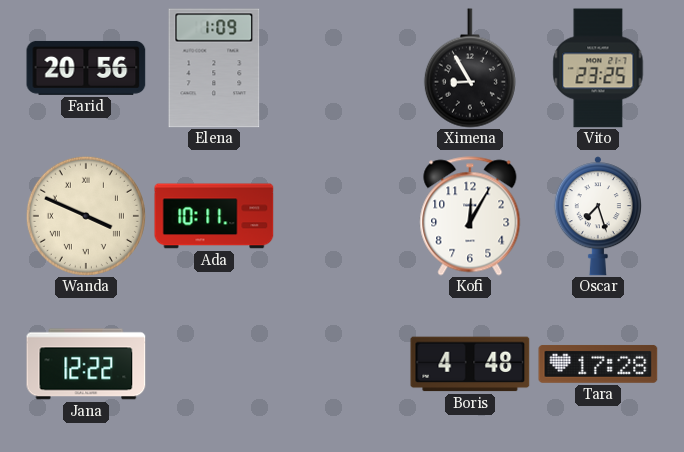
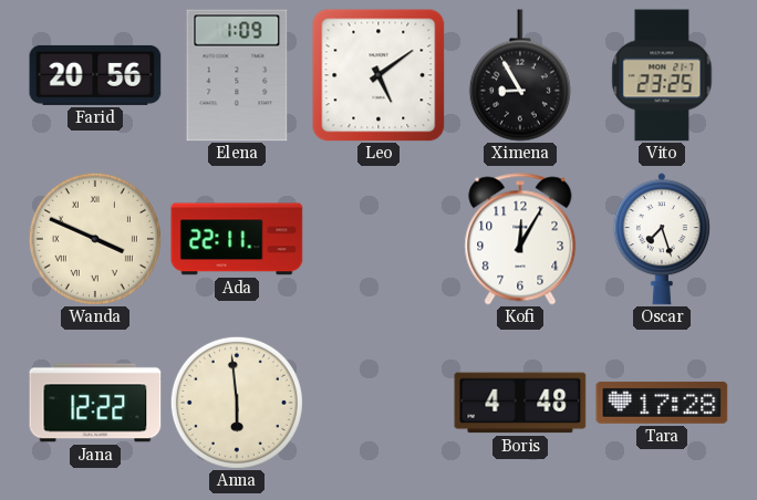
Leo: none -> 5:09 (378, 75)
Ada: 10:11 -> 22:11 (237, 239)
Anna: none -> 5:59 (237, 403)
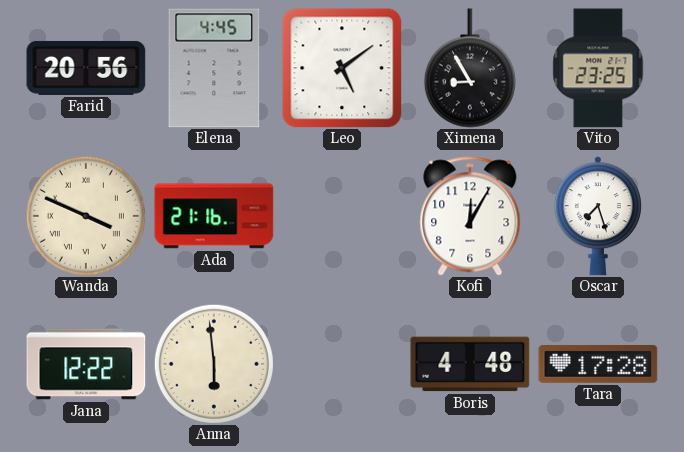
Elena: 1:09 -> 4:45 (214, 68)
Ada: 22:11 -> 21:16 (214, 216)
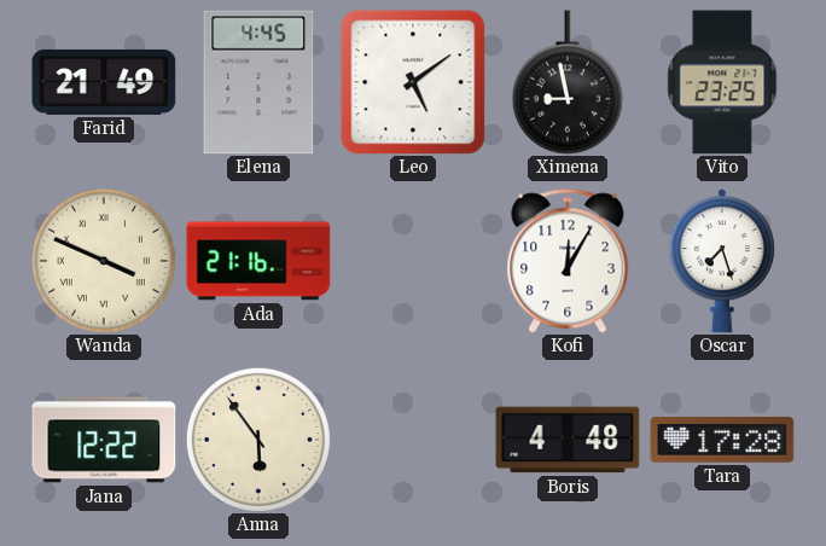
Farid: 20:56 -> 21:49 (104, 82)
Ximena: 8:55 -> 8:58 (568, 82)
Anna: 5:59 -> 5:54 (258, 440)
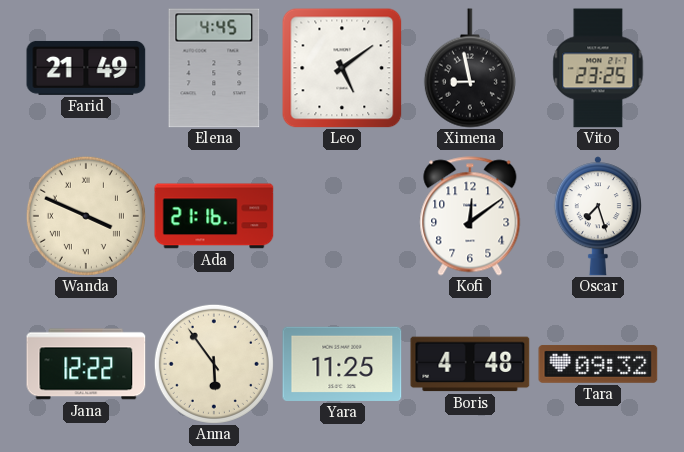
Kofi: 12:05 -> 12:09 (470, 216)
Yara: none -> 11:25 (342, 364)
Tara: 17:28 -> 09:32 (598, 364)
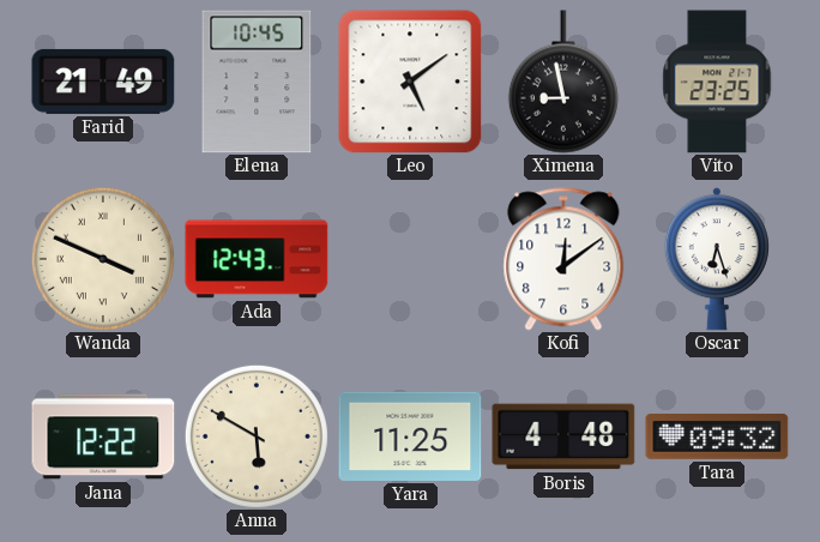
Elena: 4:45 -> 10:45 (257, 82)
Ada: 21:16 -> 12:43 (257, 259)
Oscar: 7:27 -> 6:27 (717, 259)
Anna: 5:54 -> 5:50 (257, 436)
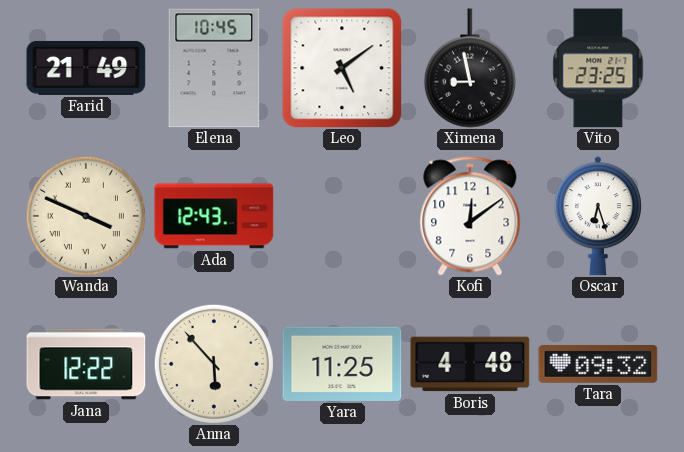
Anna: 5:50 -> 5:53 (214, 364)
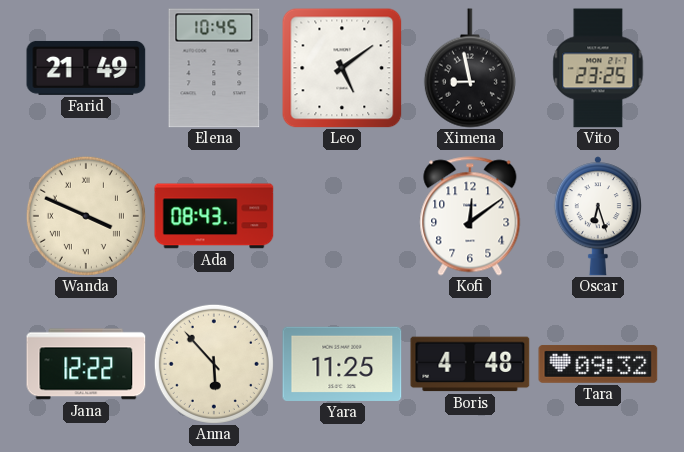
Ada: 12:43 -> 08:43 (214, 216)
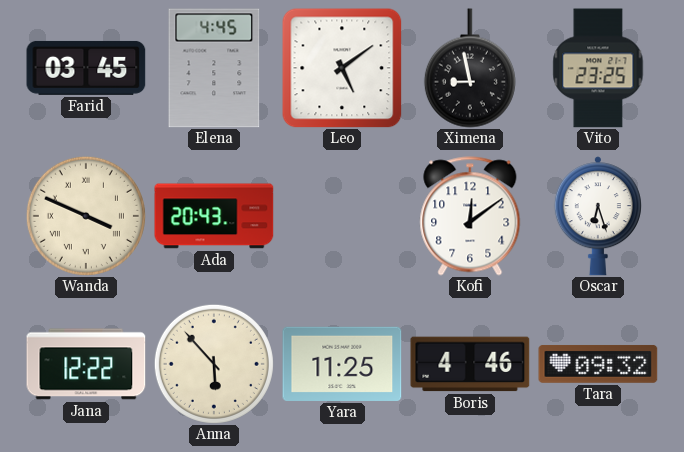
Farid: 21:49 -> 03:45 (86, 68)
Elena: 10:45 -> 4:45 (214, 68)
Ada: 08:43 -> 20:43 (214, 216)
Boris: 4:48 -> 4:46 (470, 364)
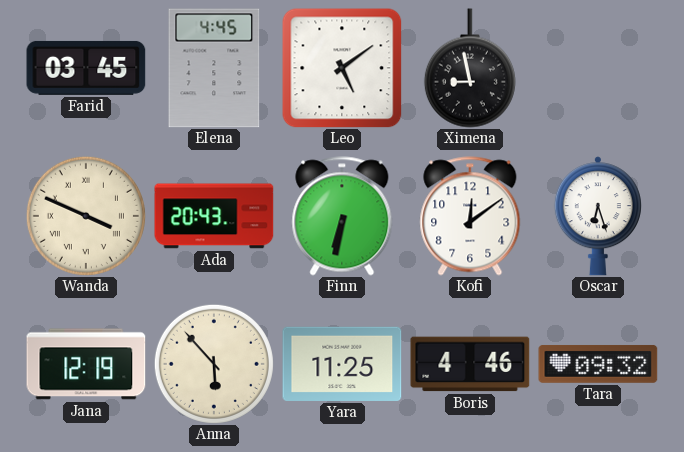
Vito: 23:25 -> none (598, 68)
Finn: none -> 6:32 (342, 216)
Jana: 12:22 -> 12:19 (86, 364)
